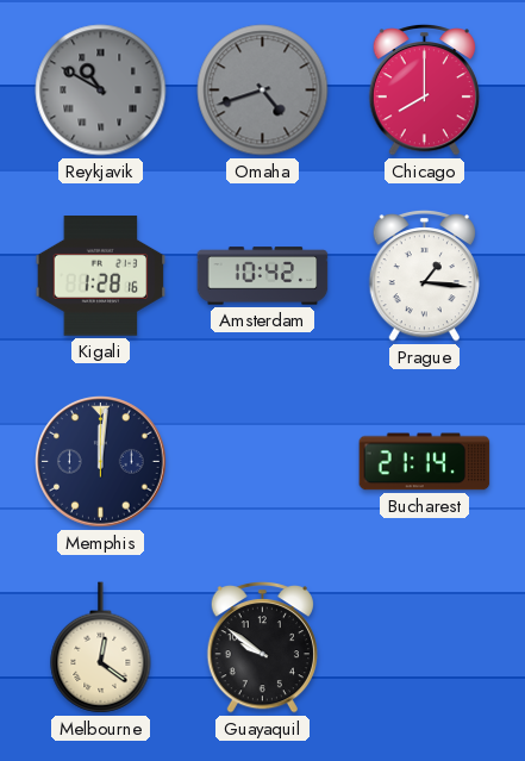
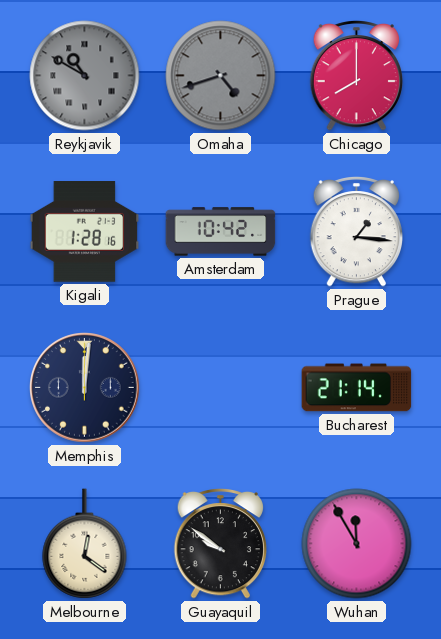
Wuhan: none -> 11:55 (357, 544)
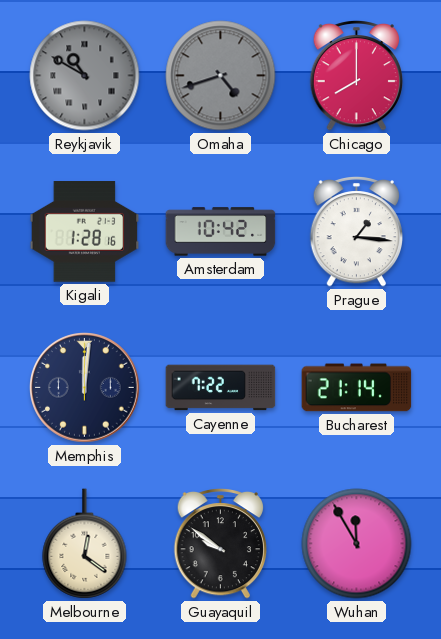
Cayenne: none -> 7:22 (221, 388)
